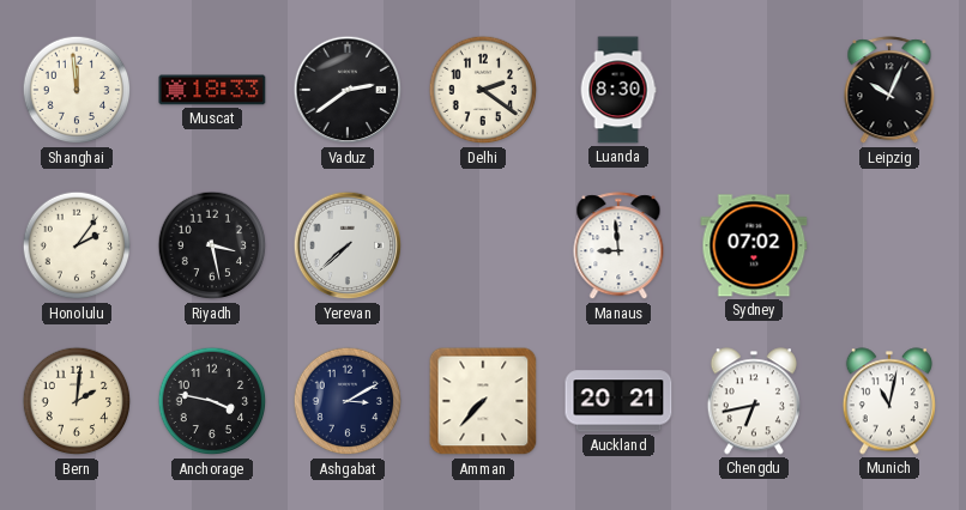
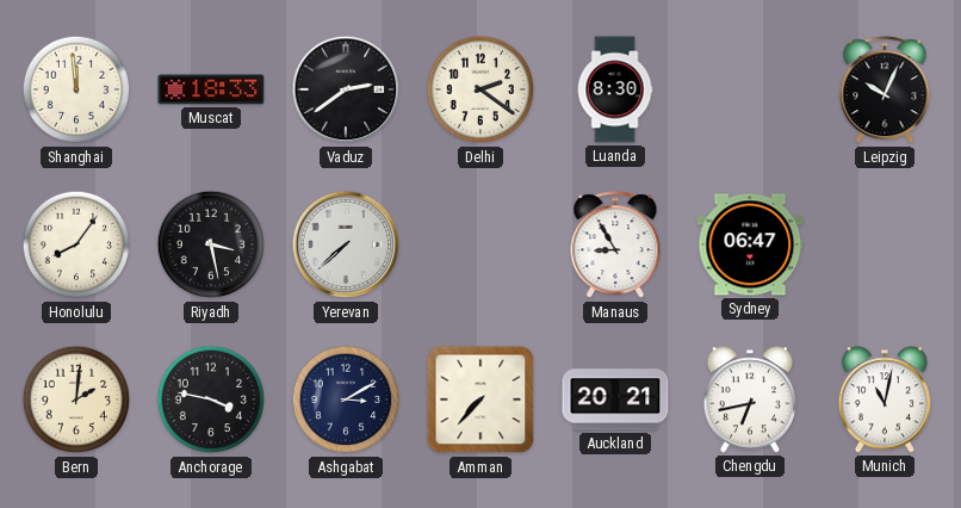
Honolulu: 2:06 -> 8:06 (76, 244)
Manaus: 8:59 -> 8:55 (615, 246)
Sydney: 07:02 -> 06:47 (750, 244)
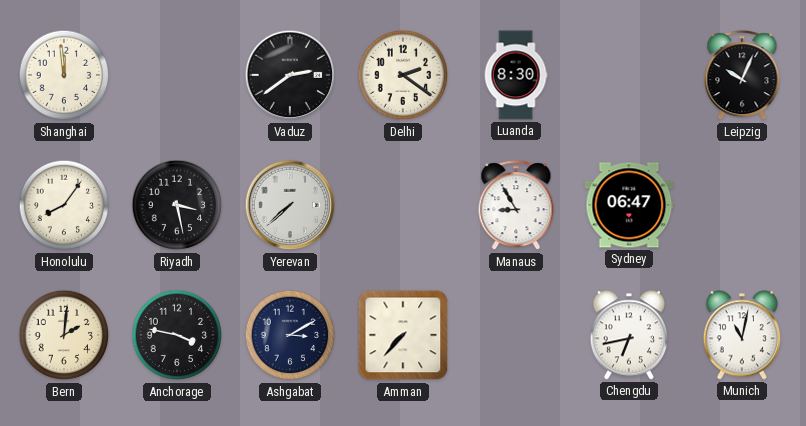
Muscat: 18:33 -> none (211, 89)
Auckland: 20:21 -> none (615, 399)
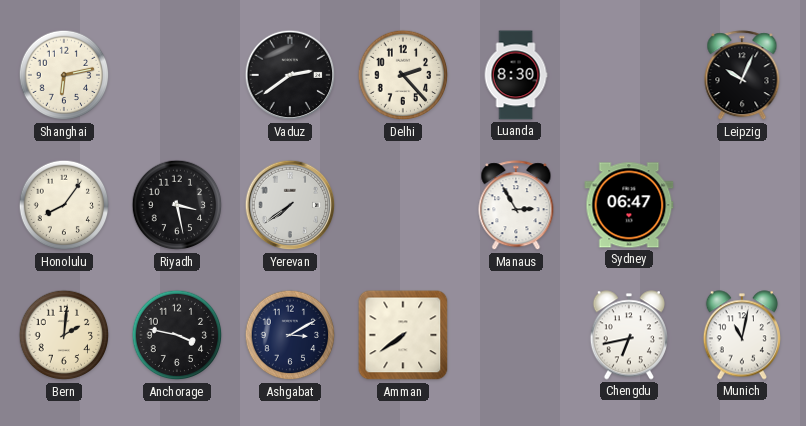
Shanghai: 11:59 -> 6:13 (64, 75)
Delhi: 2:21 -> 2:23 (403, 75)
Yerevan: 7:38 -> 7:39 (290, 205)
Manaus: 8:55 -> 2:55 (516, 206)
Amman: 7:37 -> 7:39 (403, 335)
